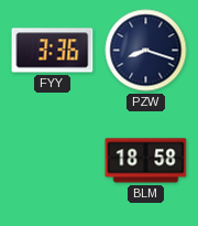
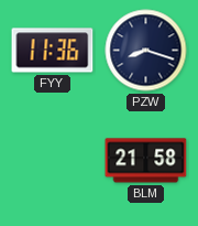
FYY: 3:36 -> 11:36 (53, 51)
BLM: 18:58 -> 21:58 (146, 161)
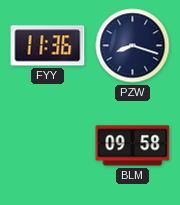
BLM: 21:58 -> 09:58 (133, 146)
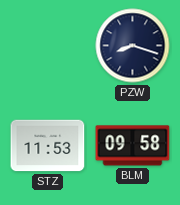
FYY: 11:36 -> none (48, 46)
STZ: none -> 11:53 (48, 146)
